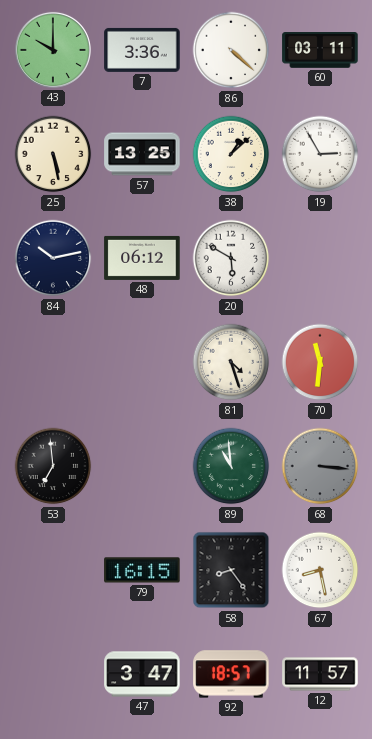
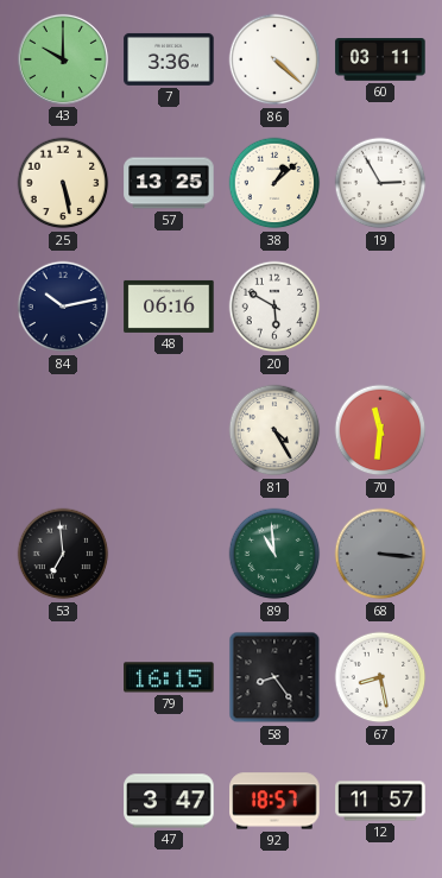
48: 06:12 -> 06:16 (169, 307)
81: 4:27 -> 4:25 (274, 430)
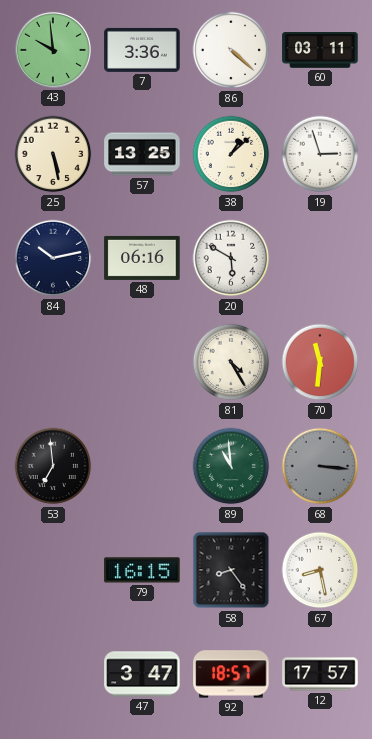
43: 10:00 -> 9:59 (53, 50)
19: 2:55 -> 2:57 (320, 154)
12: 11:57 -> 17:57 (320, 674)
